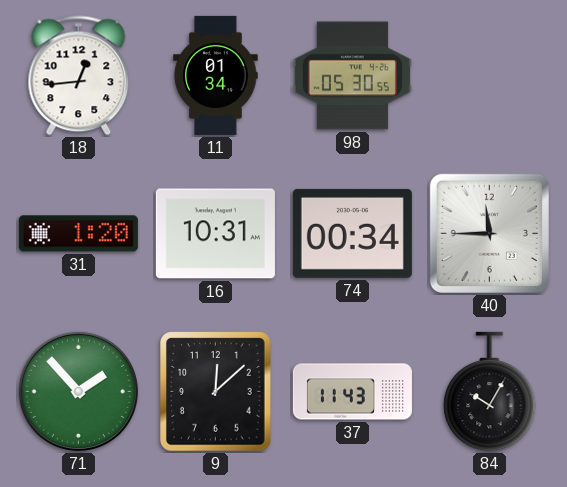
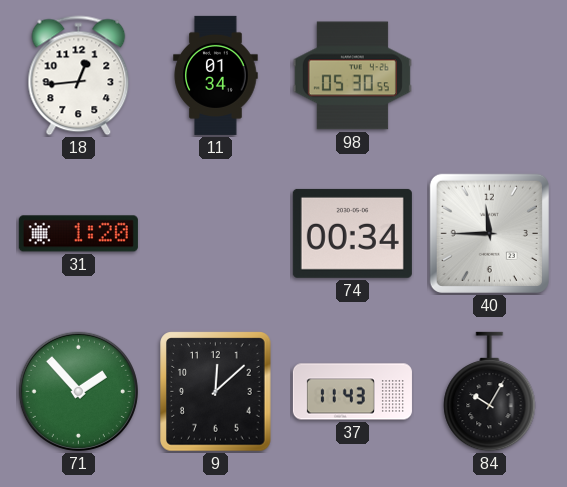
16: 10:31 -> none (215, 234)
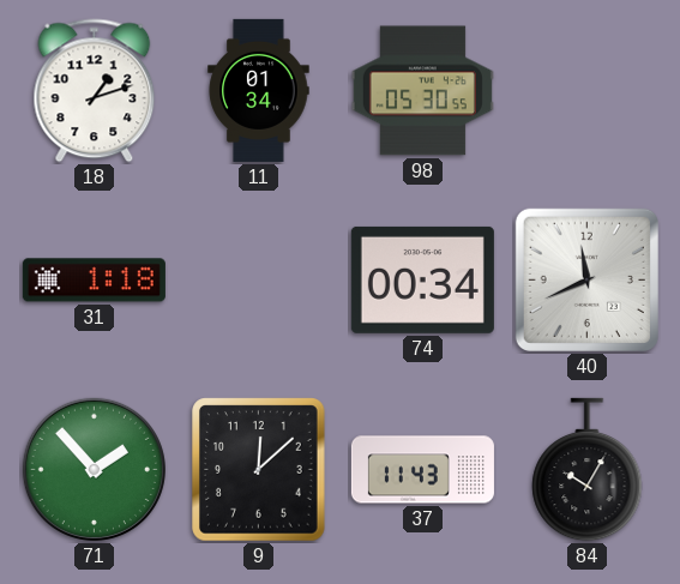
18: 12:44 -> 1:12 (95, 91)
31: 1:20 -> 1:18 (94, 281)
40: 11:45 -> 11:41 (586, 279)
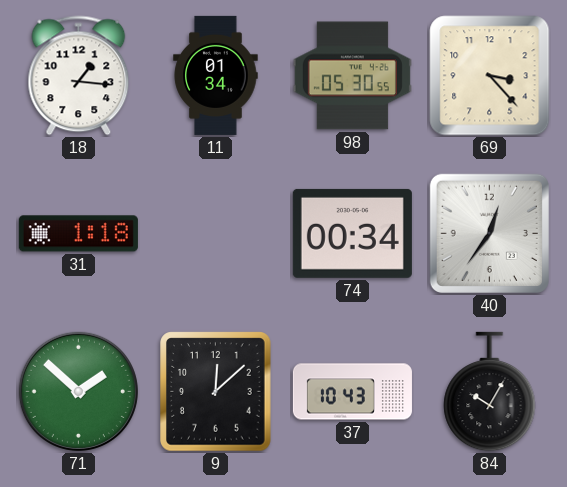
18: 1:12 -> 1:16 (79, 76)
69: none -> 3:23 (490, 76)
40: 11:41 -> 12:36 (489, 233)
71: 1:53 -> 1:52 (78, 391)
37: 11:43 -> 10:43 (352, 392)
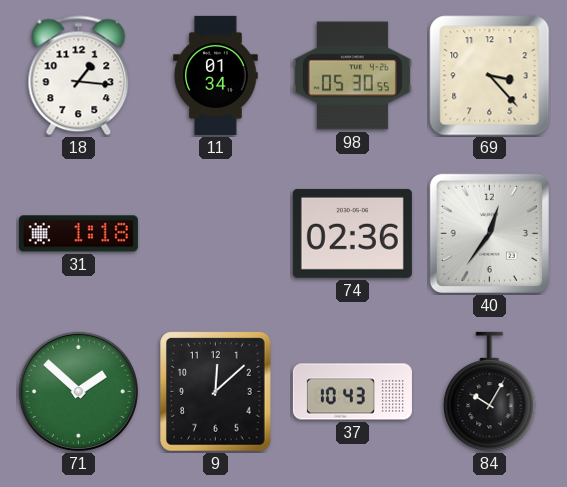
74: 00:34 -> 02:36 (352, 233)
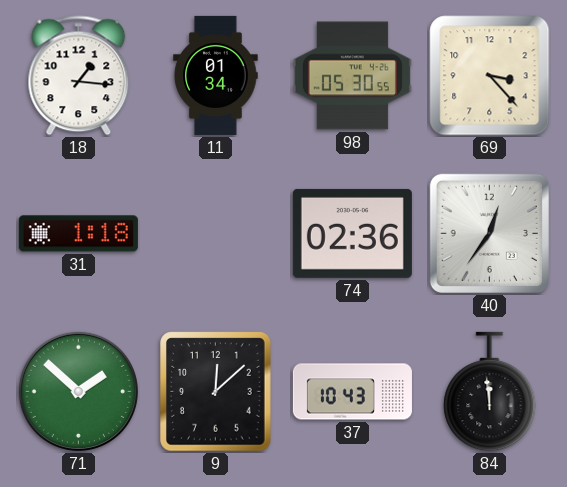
84: 10:05 -> 11:59 (490, 392)
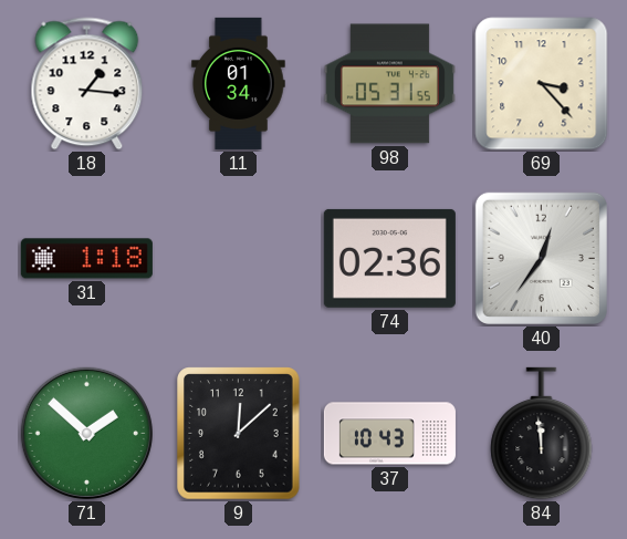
98: 05:30 -> 05:31 (389, 84)
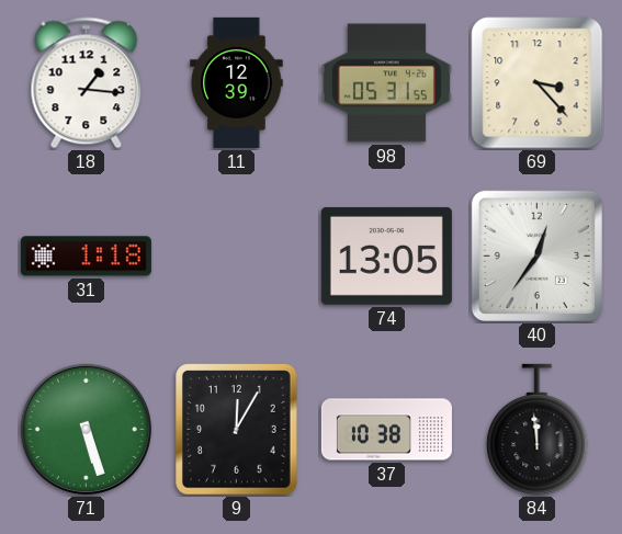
11: 01:34 -> 12:39 (237, 82)
74: 02:36 -> 13:05 (386, 255)
71: 1:52 -> 5:27 (86, 429)
9: 12:08 -> 12:05 (237, 430)
37: 10:43 -> 10:38 (386, 430)
